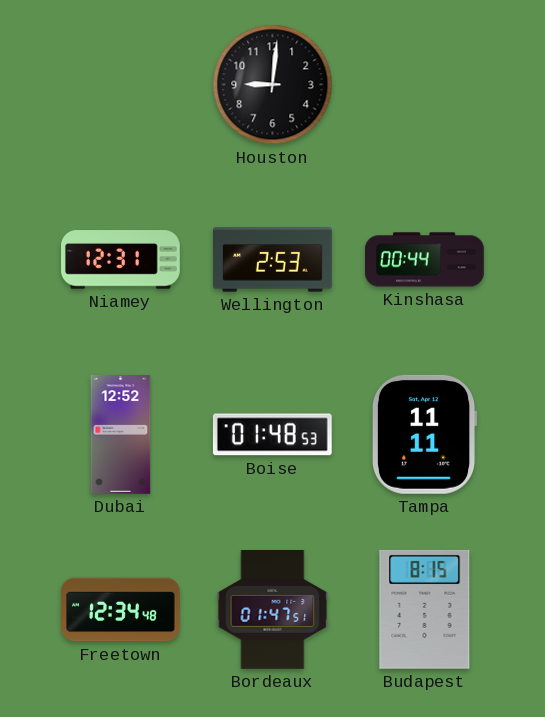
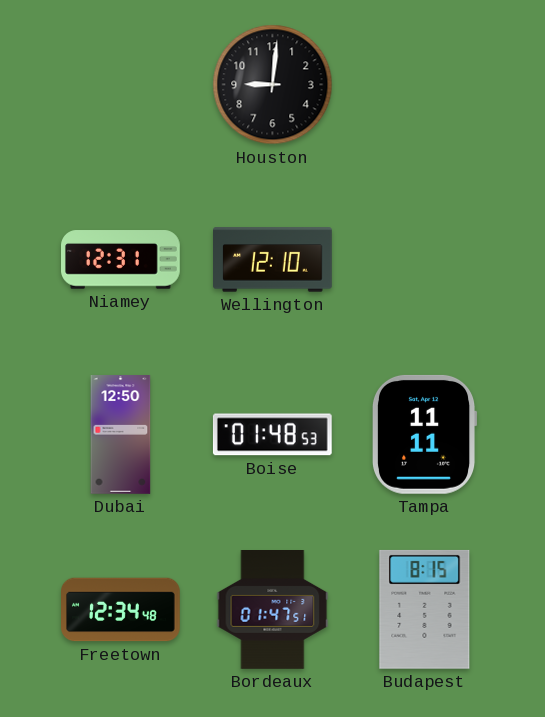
Wellington: 2:53 -> 12:10 (273, 260)
Kinshasa: 00:44 -> none (425, 260)
Dubai: 12:52 -> 12:50 (121, 435)
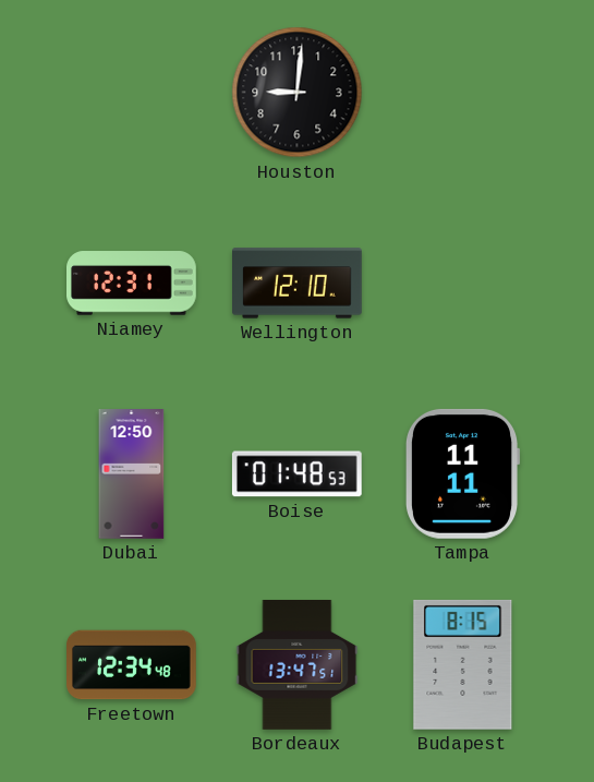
Bordeaux: 01:47 -> 13:47 (298, 665)
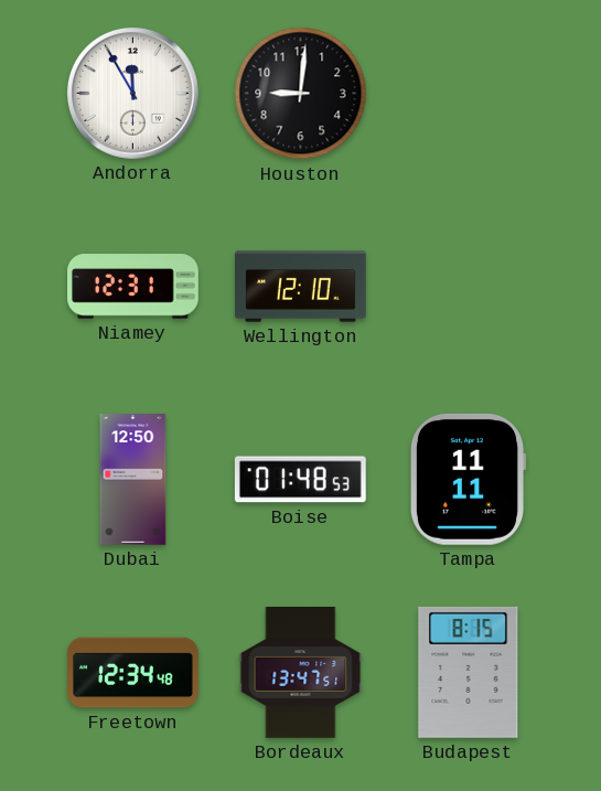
Andorra: none -> 11:55 (132, 93)
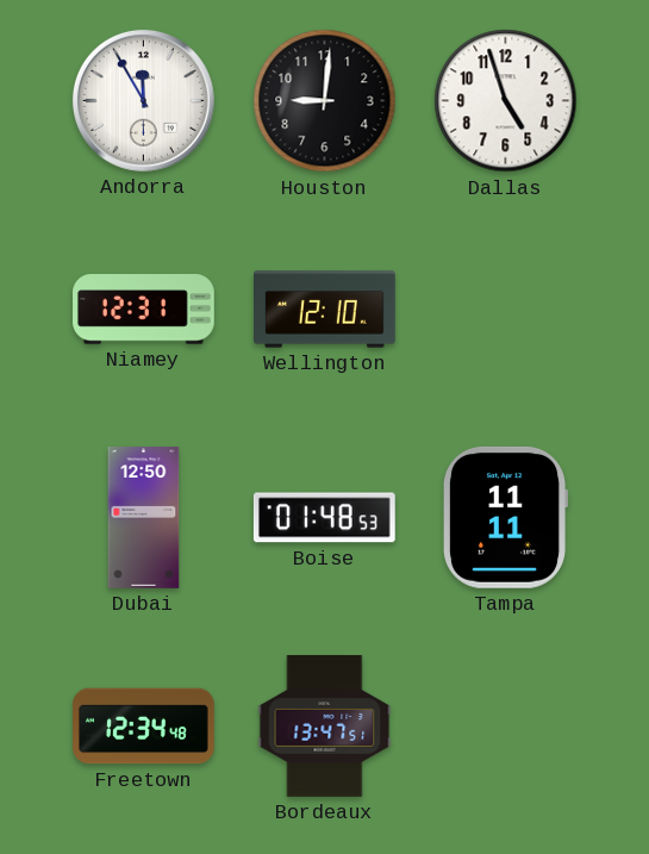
Dallas: none -> 4:57 (506, 101)
Budapest: 8:15 -> none (469, 672)
